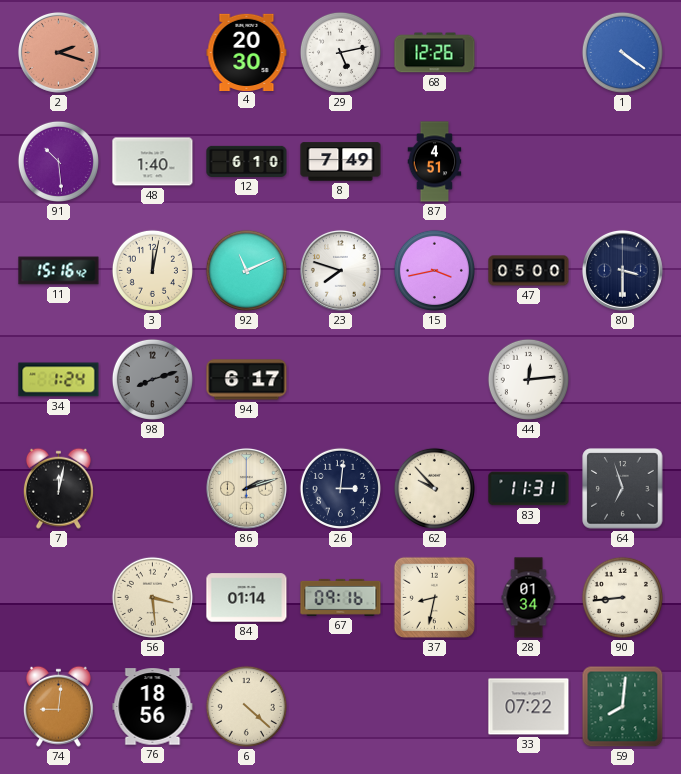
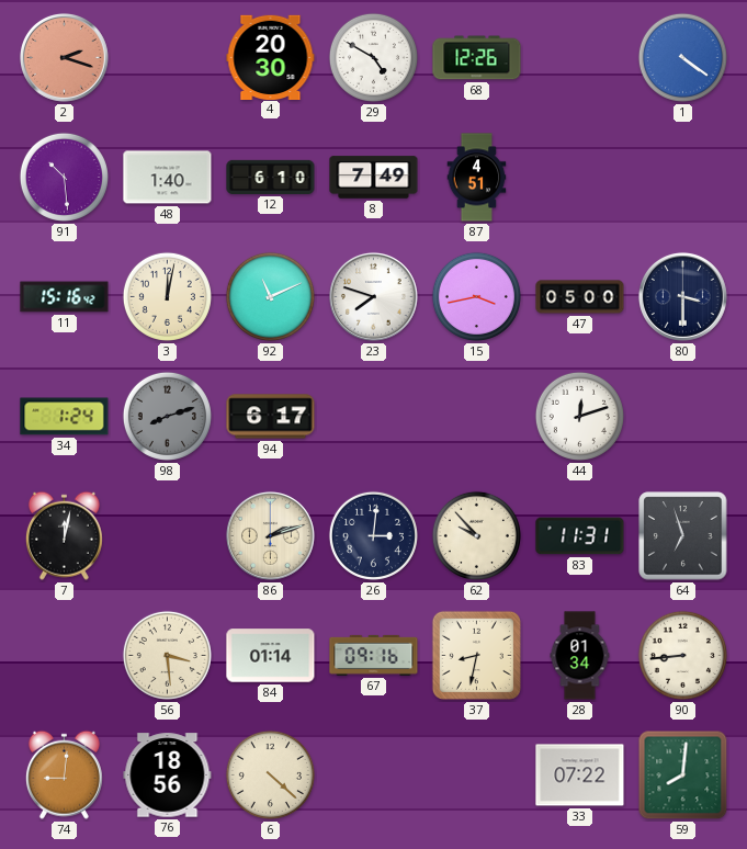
29: 5:13 -> 4:50 (373, 57)
44: 12:14 -> 12:12 (579, 416)
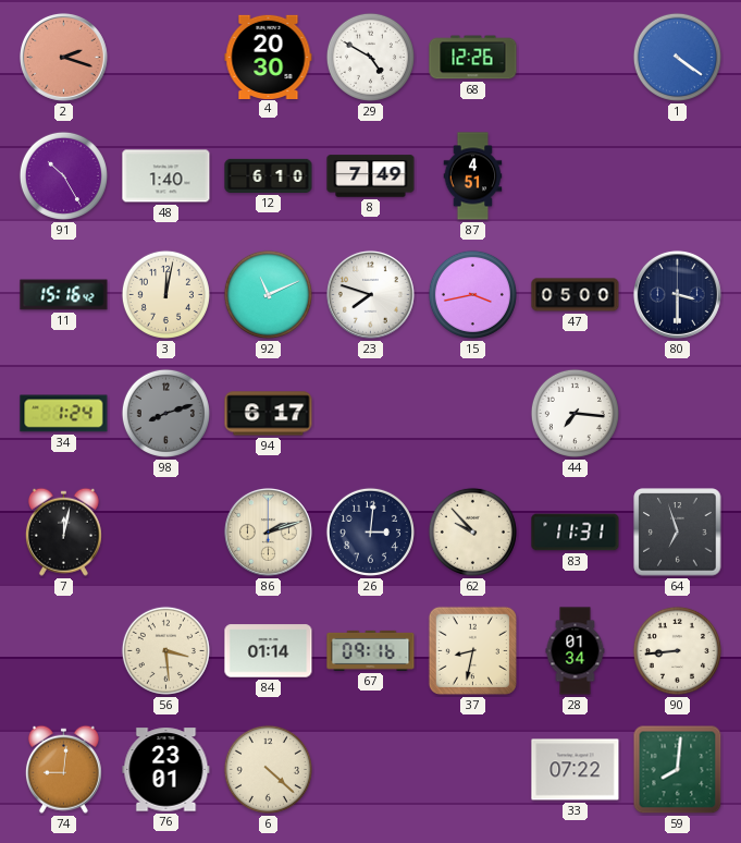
91: 10:29 -> 10:25 (63, 175)
44: 12:12 -> 7:16 (575, 413)
76: 18:56 -> 23:01 (166, 770)
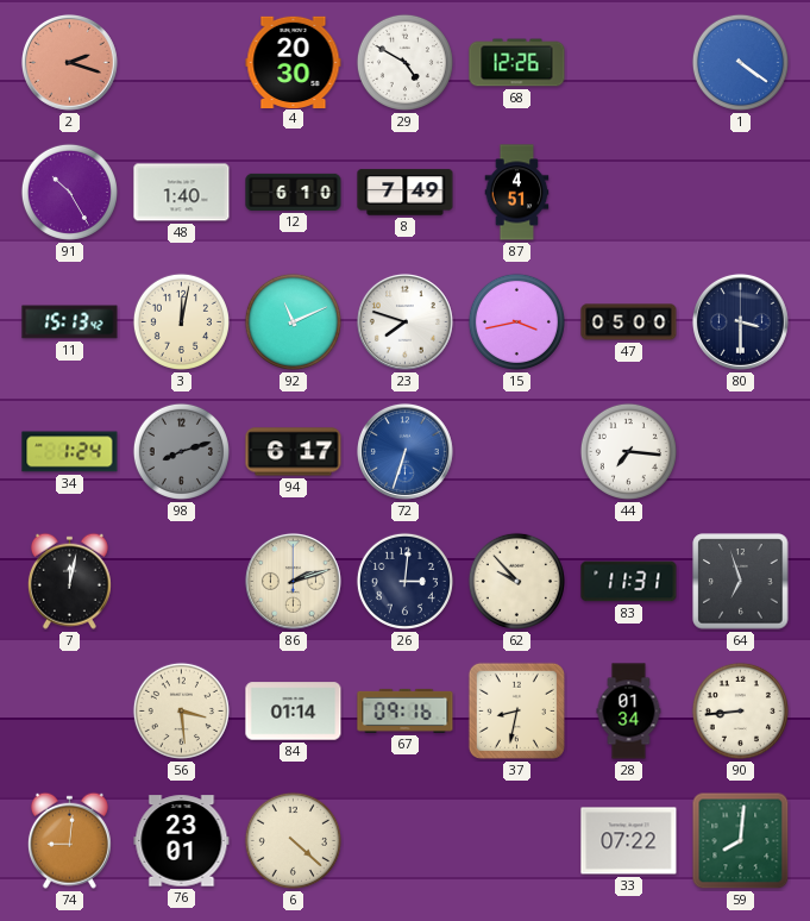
11: 15:16 -> 15:13 (70, 322)
72: none -> 6:33 (404, 451)
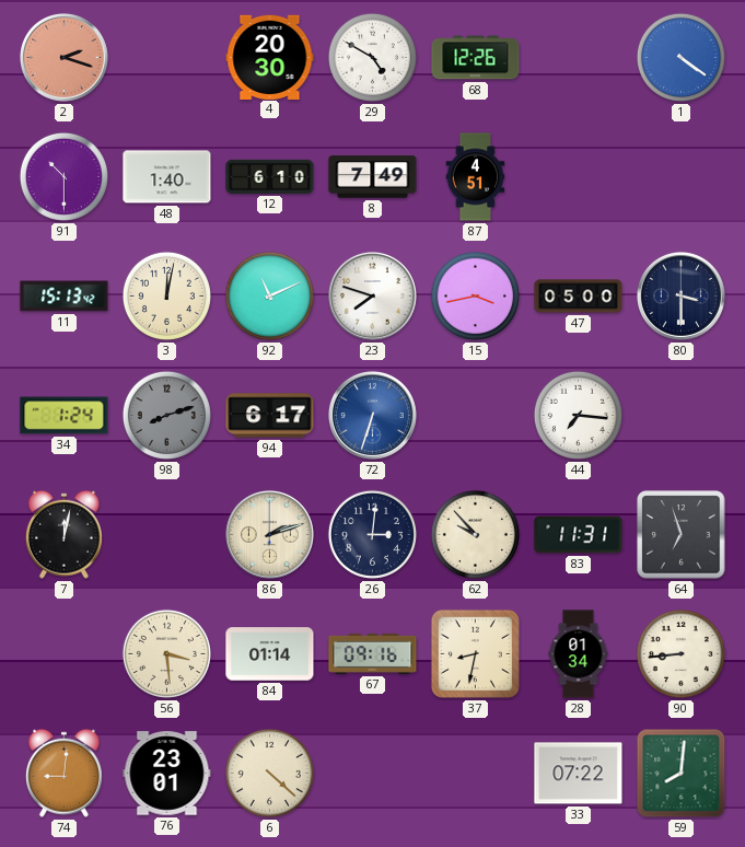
91: 10:25 -> 10:30 (63, 176)
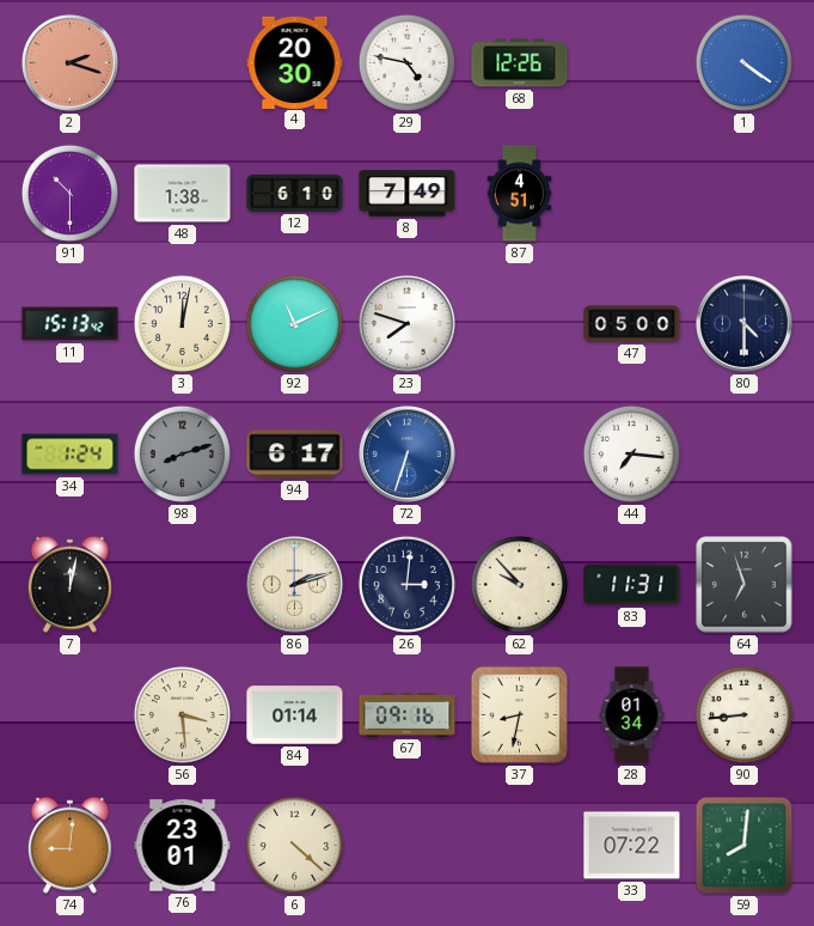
29: 4:50 -> 4:47 (406, 62)
48: 1:40 -> 1:38 (183, 194)
15: 3:43 -> none (475, 295)
80: 3:30 -> 4:30 (743, 323)
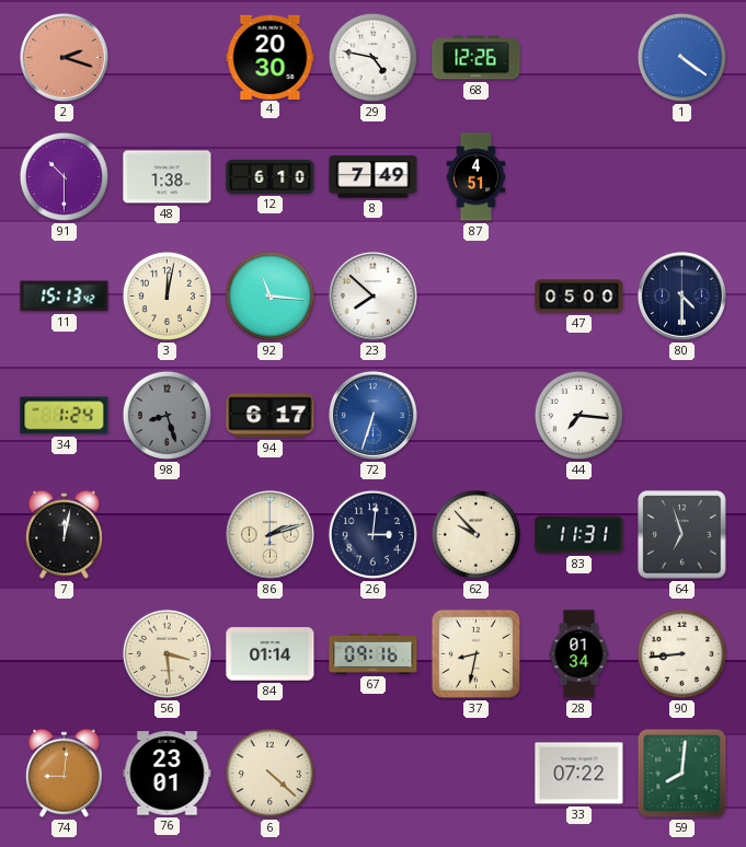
92: 11:11 -> 11:16 (269, 295)
23: 7:48 -> 7:52 (372, 295)
98: 8:12 -> 8:27 (167, 415)
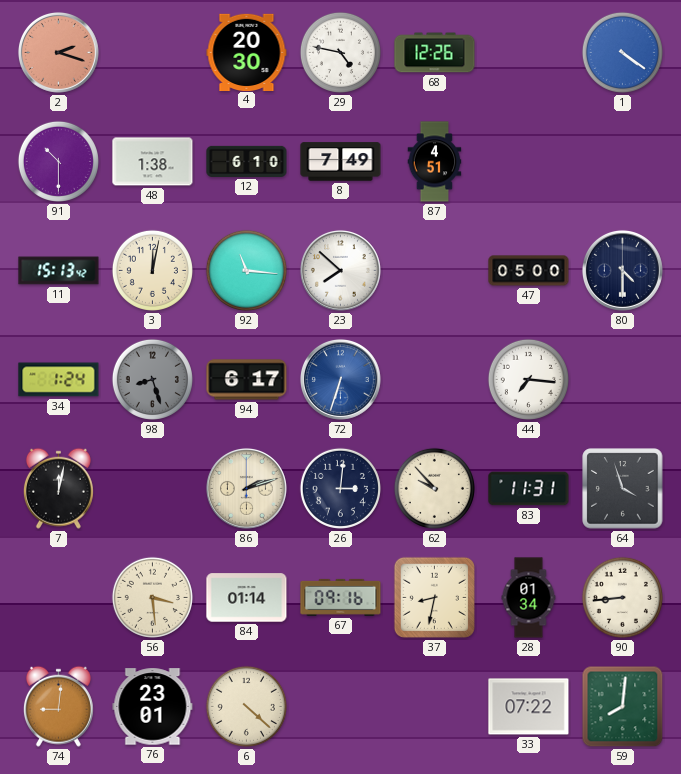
64: 6:57 -> 3:57 (623, 489)
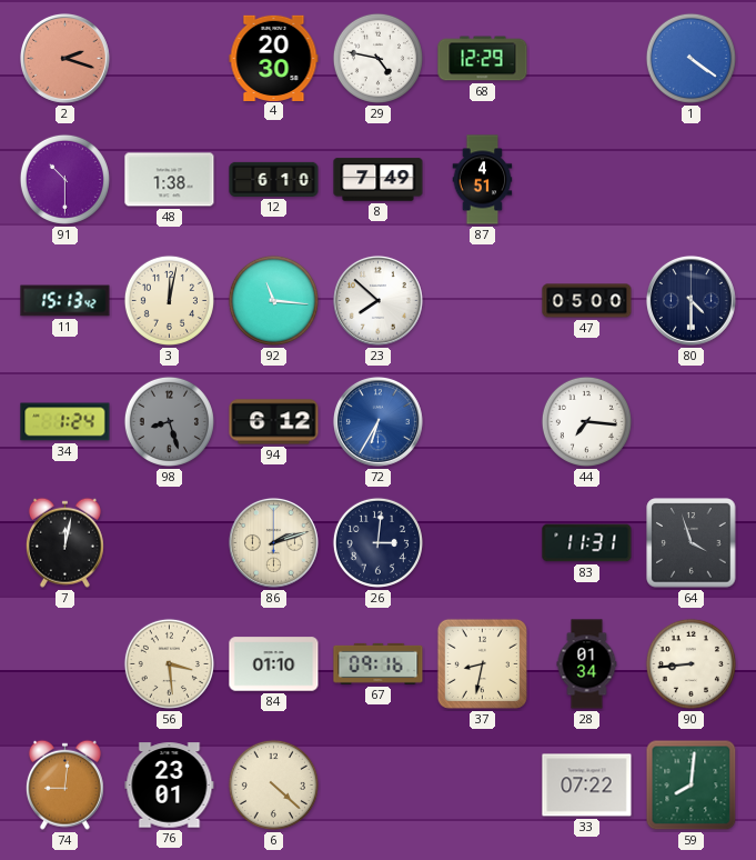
68: 12:26 -> 12:29 (483, 59)
94: 6:17 -> 6:12 (274, 422)
72: 6:33 -> 6:35 (377, 421)
62: 9:53 -> none (434, 488)
84: 01:14 -> 01:10 (274, 664)
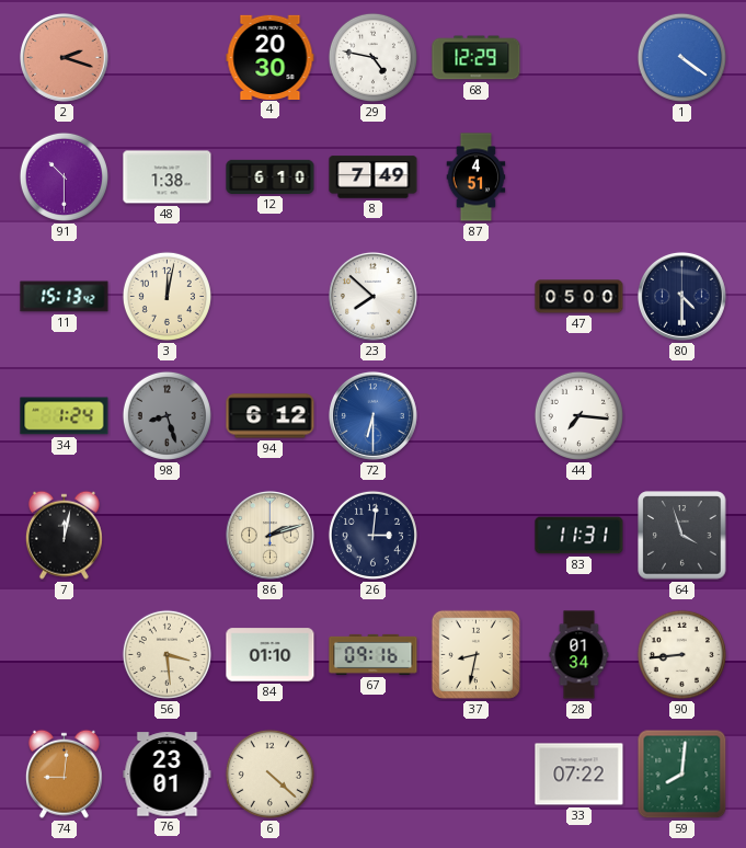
92: 11:16 -> none (273, 300)
72: 6:35 -> 6:30 (372, 415)
